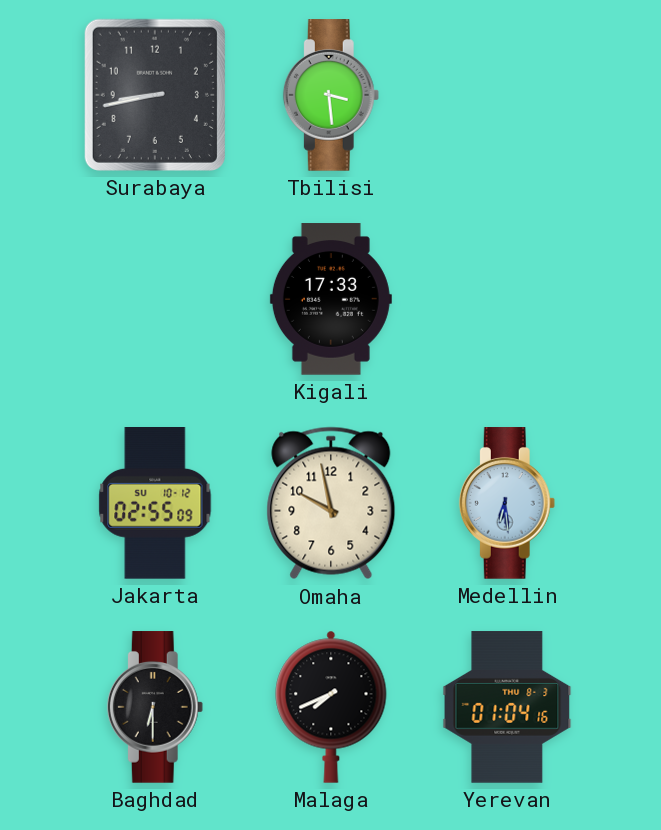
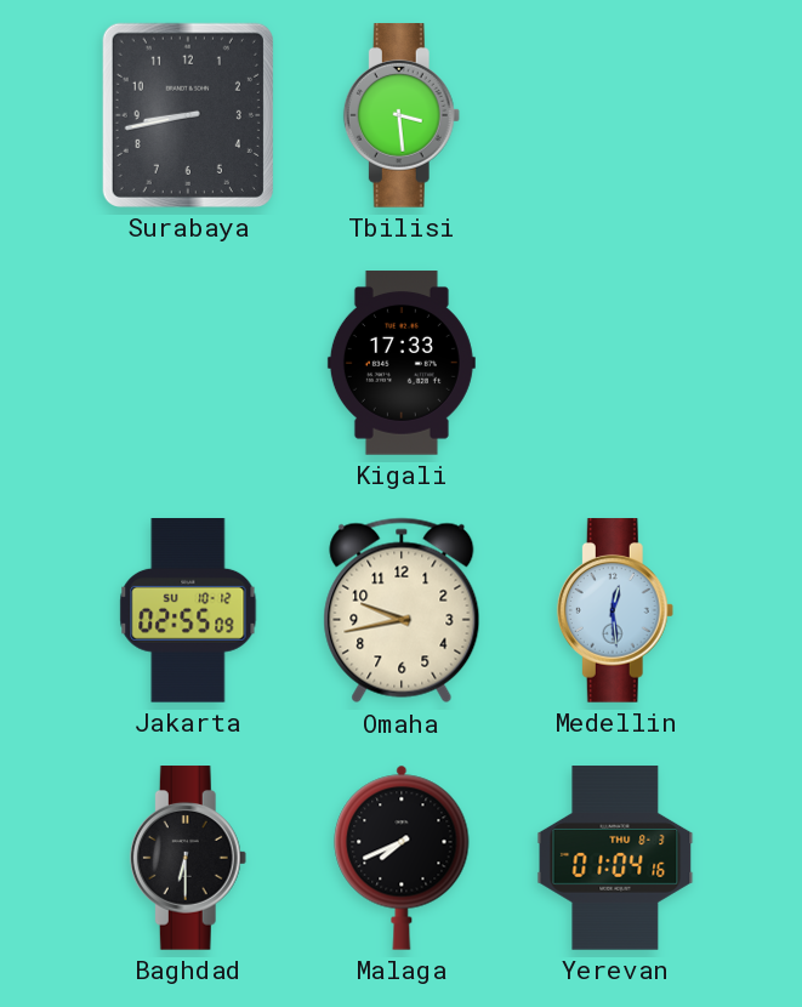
Omaha: 9:58 -> 9:43 (402, 610)
Medellin: 6:29 -> 12:29 (615, 610)
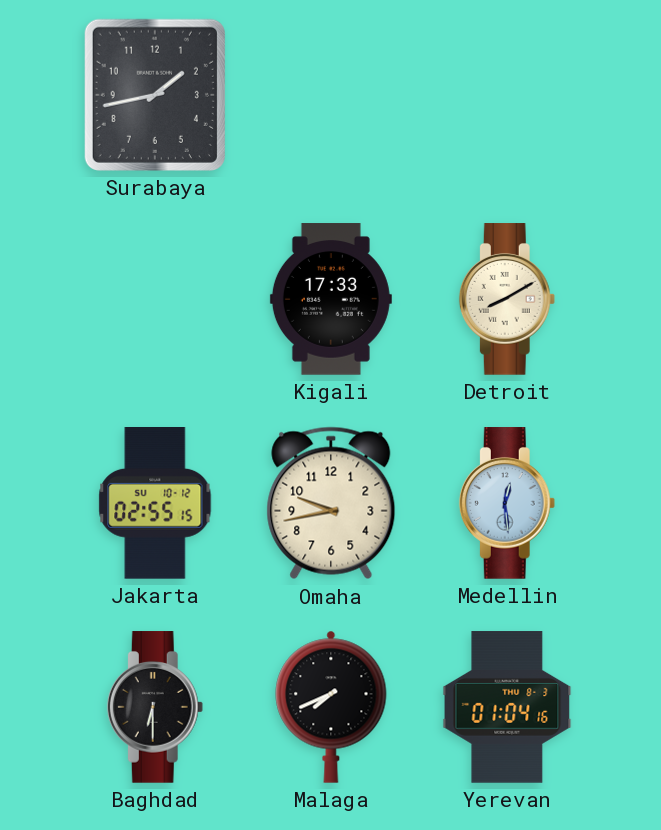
Surabaya: 8:43 -> 1:43 (155, 95)
Tbilisi: 3:29 -> none (402, 115)
Detroit: none -> 8:10 (507, 299)
Jakarta: 02:55:09 -> 02:55:15 (155, 504)
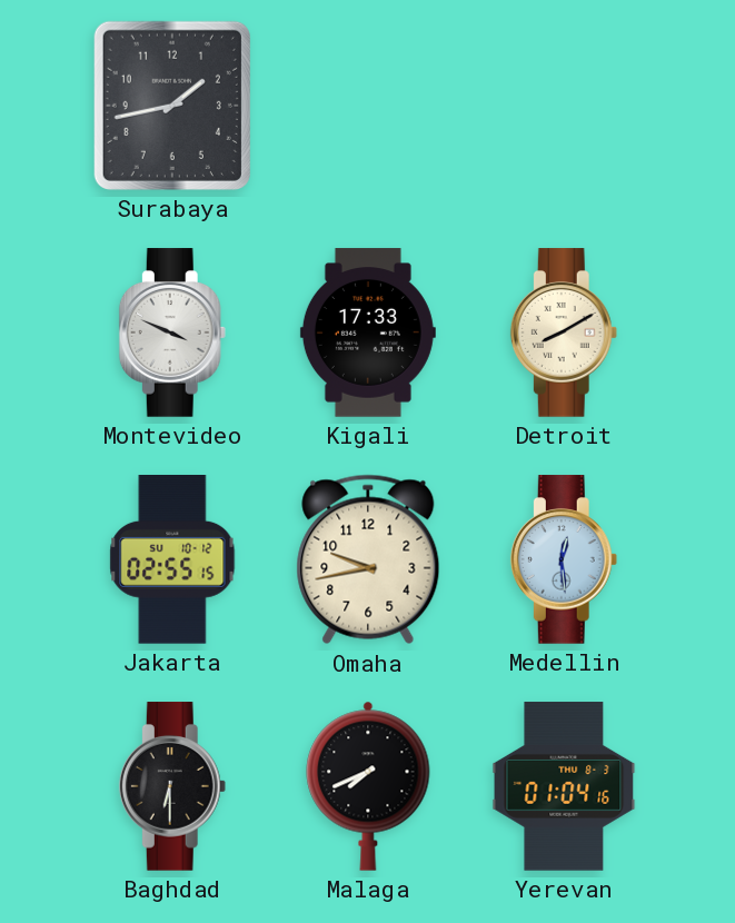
Montevideo: none -> 3:49 (172, 333)
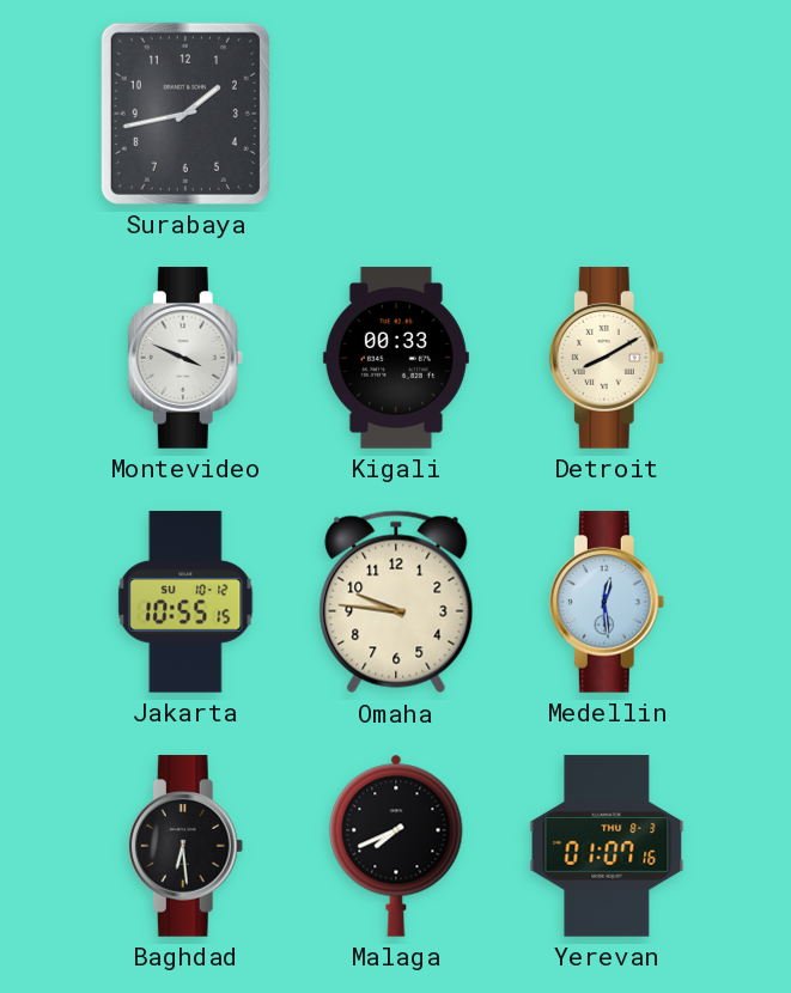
Kigali: 17:33 -> 00:33 (396, 358)
Jakarta: 02:55 -> 10:55 (185, 603)
Omaha: 9:43 -> 9:46 (396, 602)
Baghdad: 6:30 -> 6:29 (185, 846)
Yerevan: 01:04 -> 01:07 (607, 846)
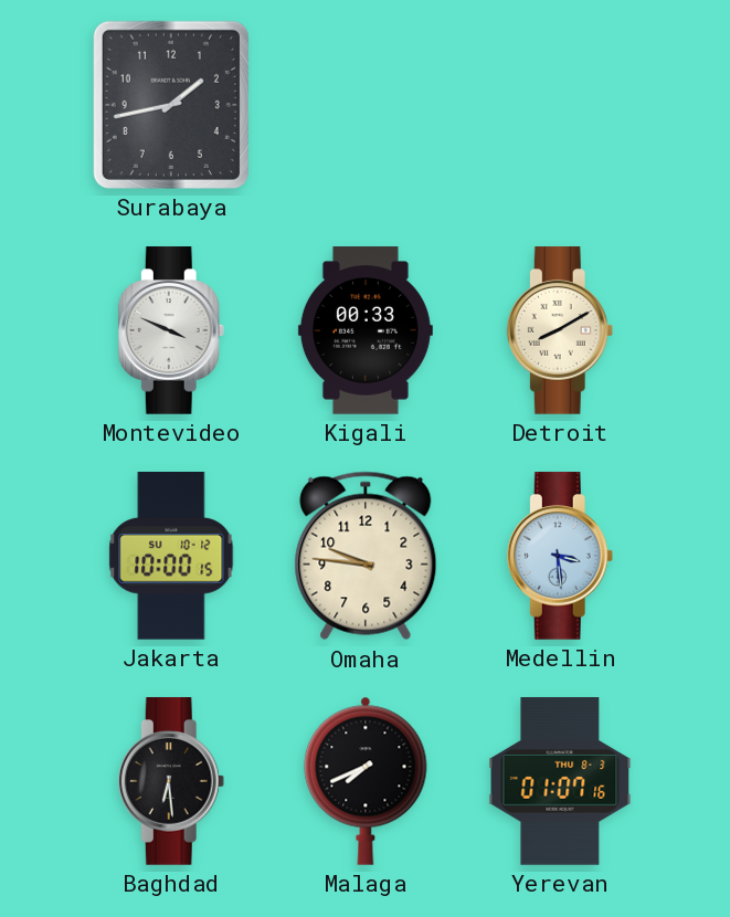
Jakarta: 10:55 -> 10:00 (171, 557)
Medellin: 12:29 -> 3:29 (560, 556)
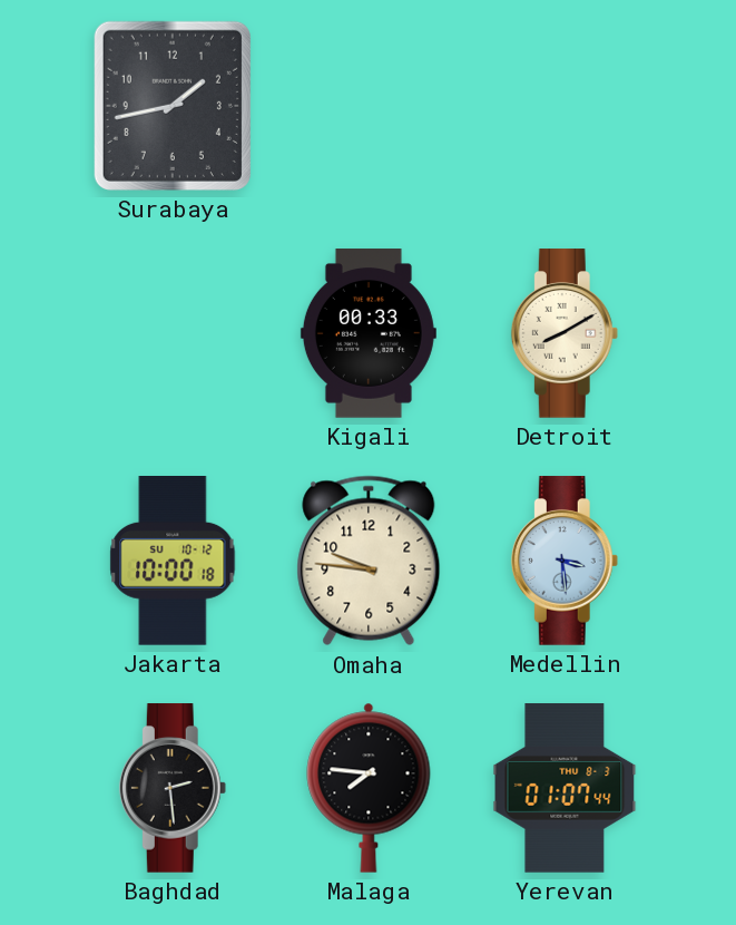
Montevideo: 3:49 -> none (171, 330)
Jakarta: 10:00:15 -> 10:00:18 (173, 562)
Baghdad: 6:29 -> 2:29 (173, 788)
Malaga: 7:41 -> 7:46 (369, 788)
Yerevan: 01:07:16 -> 01:07:44 (565, 788)
